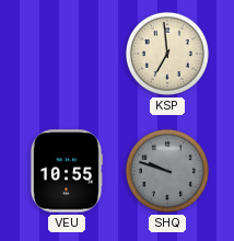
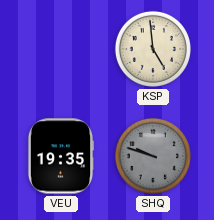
KSP: 6:59 -> 4:59 (153, 49)
VEU: 10:55 -> 19:35 (60, 156)
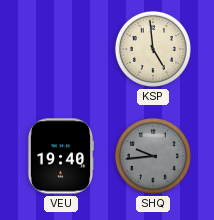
VEU: 19:35 -> 19:40 (60, 156)
SHQ: 9:48 -> 9:44 (153, 156)
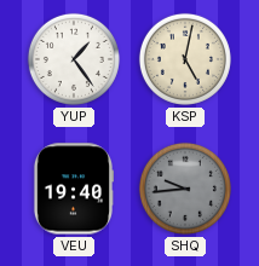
YUP: none -> 1:24 (74, 59)
KSP: 4:59 -> 5:02 (185, 59)
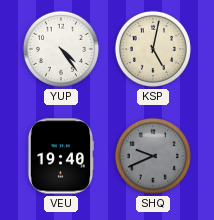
YUP: 1:24 -> 4:24 (61, 49)
SHQ: 9:44 -> 9:41 (153, 156)
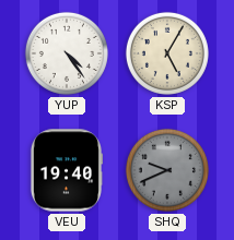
KSP: 5:02 -> 5:05 (167, 53)
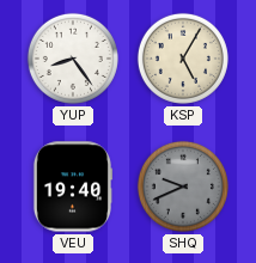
YUP: 4:24 -> 8:24 (73, 59)
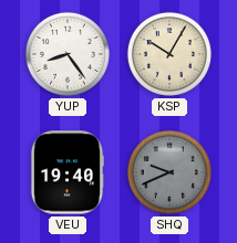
KSP: 5:05 -> 10:05 (169, 54)
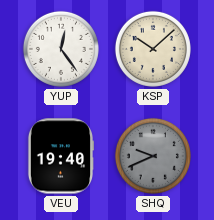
YUP: 8:24 -> 12:24 (61, 49)
KSP: 10:05 -> 10:08 (153, 49)
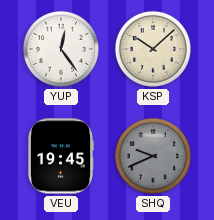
VEU: 19:40 -> 19:45 (60, 156)
